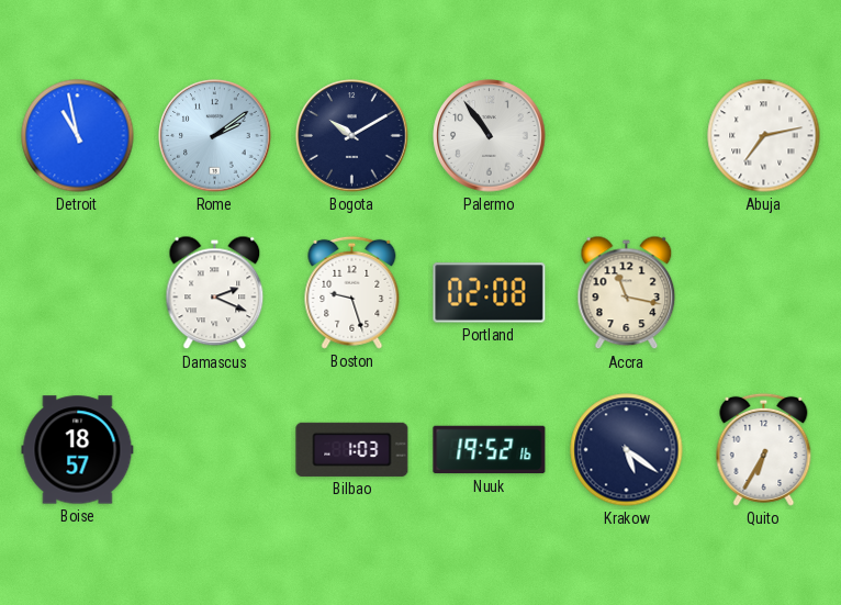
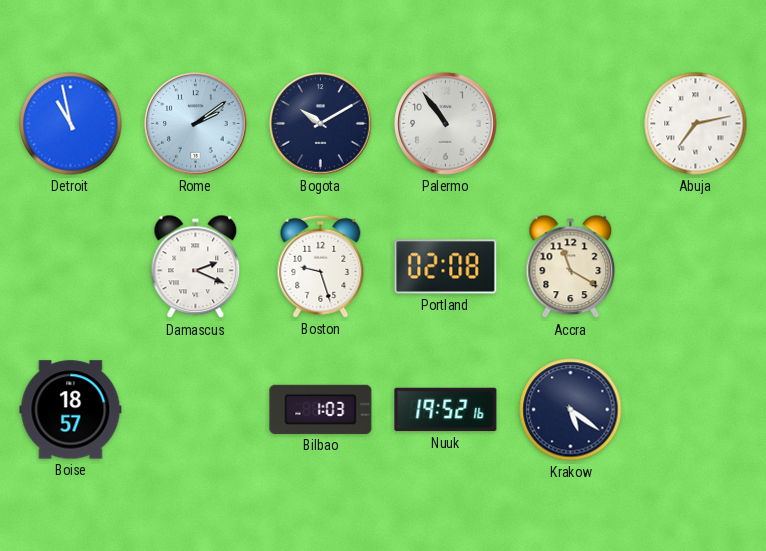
Accra: 11:17 -> 11:20 (571, 267)
Quito: 6:35 -> none (764, 449)
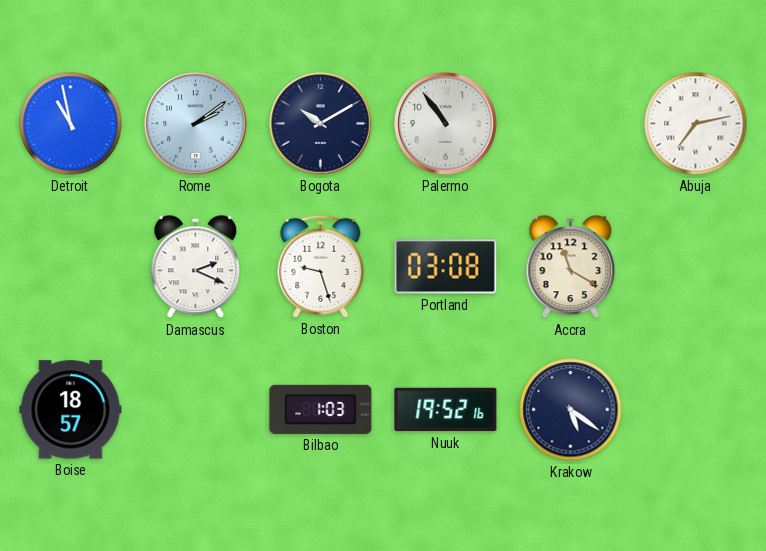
Portland: 02:08 -> 03:08 (446, 267)
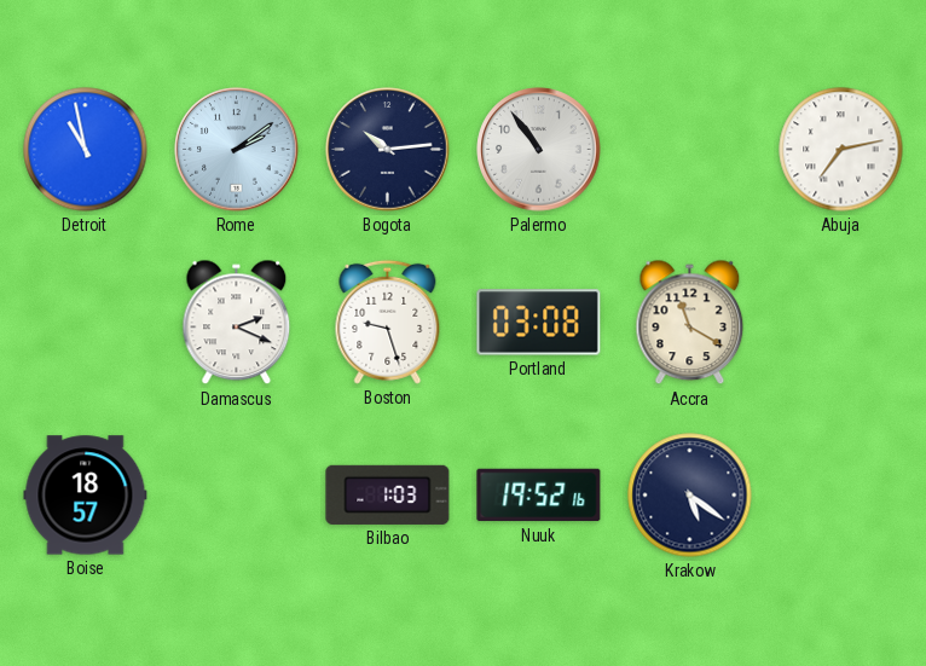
Bogota: 10:10 -> 10:14 (388, 150)
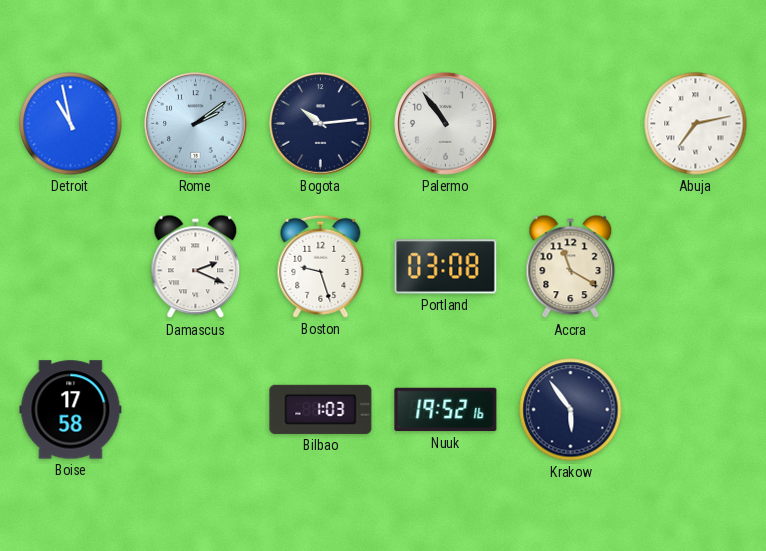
Boise: 18:57 -> 17:58 (71, 410)
Krakow: 5:21 -> 5:54 (571, 410)
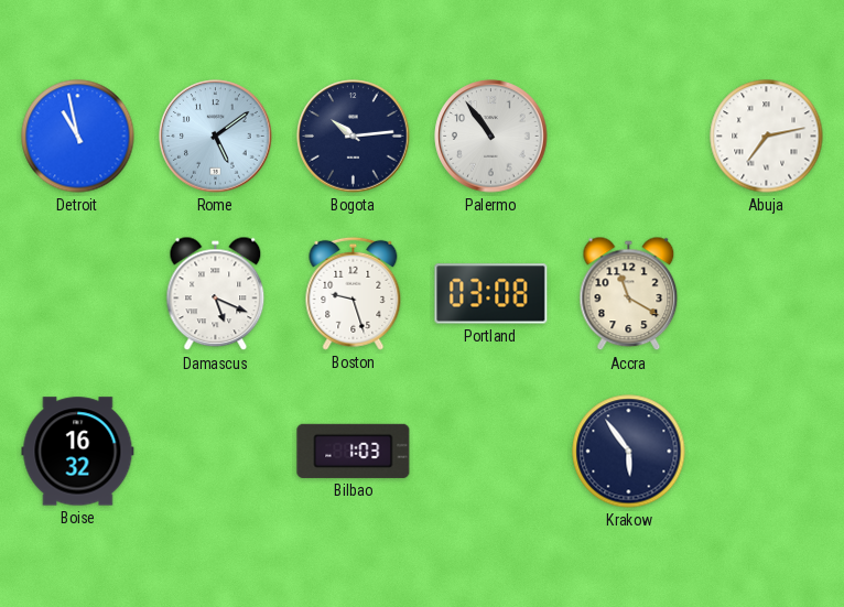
Rome: 2:09 -> 5:09 (216, 137)
Damascus: 2:19 -> 5:19 (216, 294)
Boise: 17:58 -> 16:32 (78, 452)
Nuuk: 19:52 -> none (446, 410)
